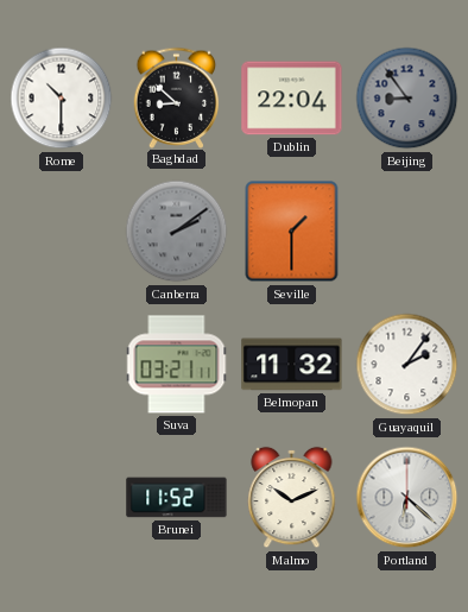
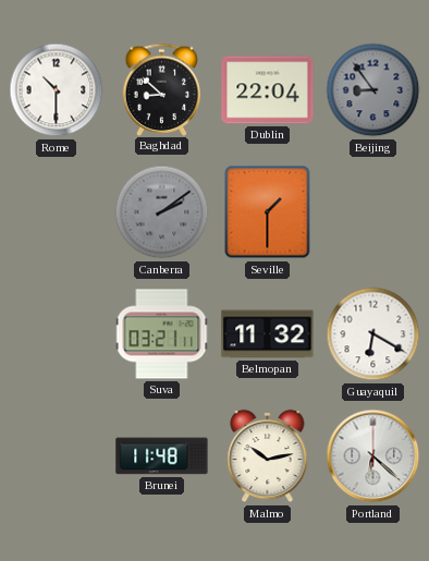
Guayaquil: 2:06 -> 6:20 (373, 334)
Brunei: 11:52 -> 11:48 (162, 456)
Malmo: 10:11 -> 10:13 (268, 456)
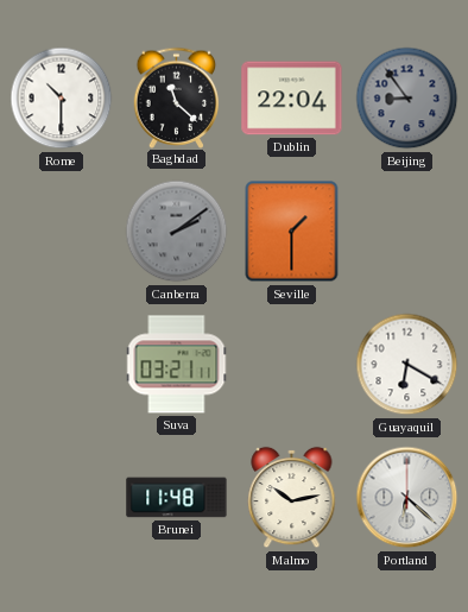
Baghdad: 8:52 -> 11:22 (177, 97)
Belmopan: 11:32 -> none (268, 334)
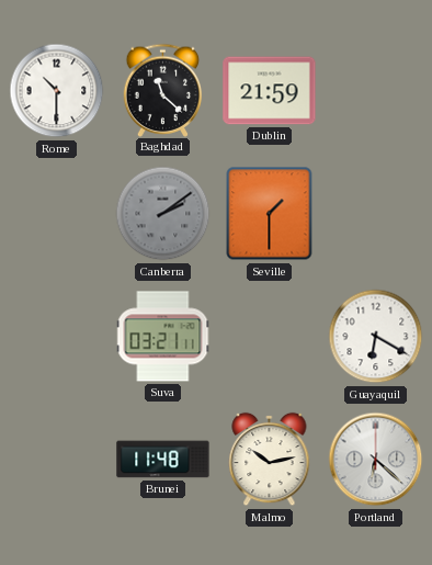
Dublin: 22:04 -> 21:59 (270, 91)
Beijing: 8:54 -> none (407, 99)
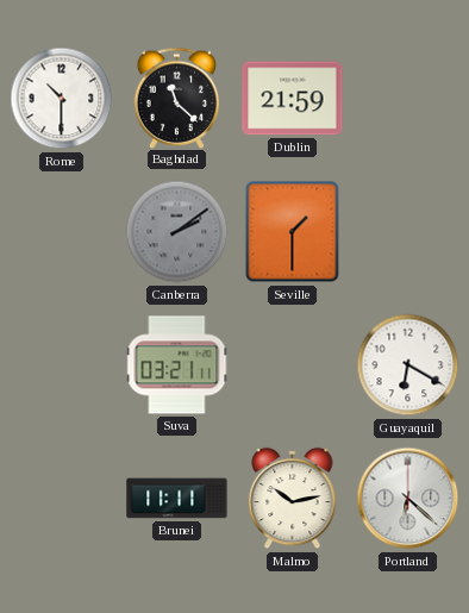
Brunei: 11:48 -> 11:11 (177, 499)
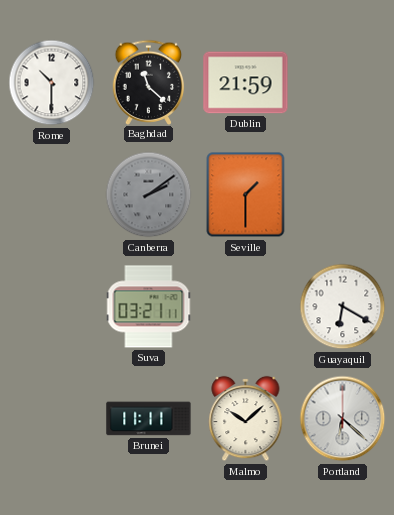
Malmo: 10:13 -> 10:08 (246, 419)
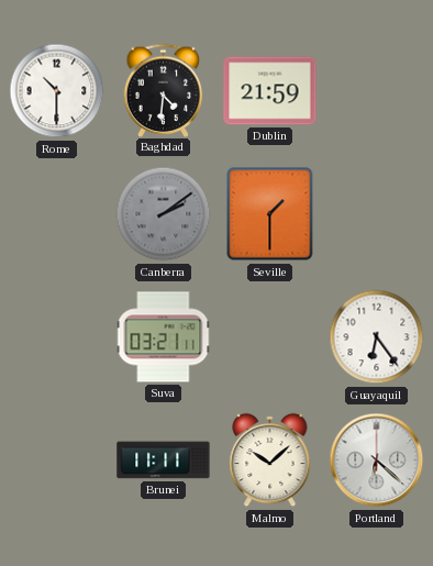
Baghdad: 11:22 -> 4:31 (164, 90)
Guayaquil: 6:20 -> 6:24 (377, 337)
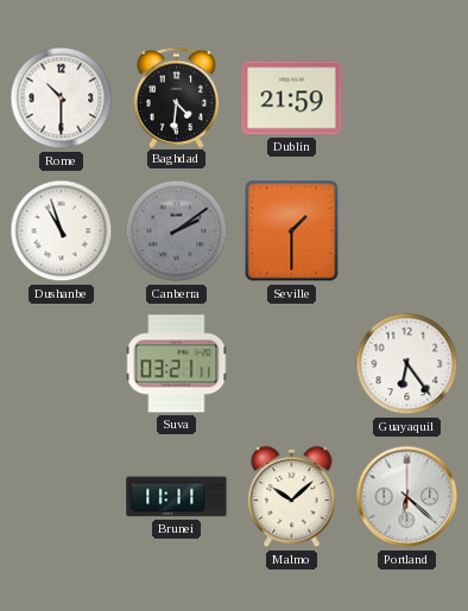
Dushanbe: none -> 10:57 (62, 231)
